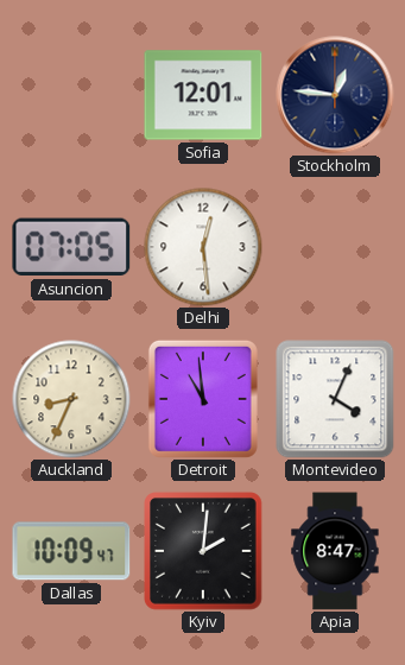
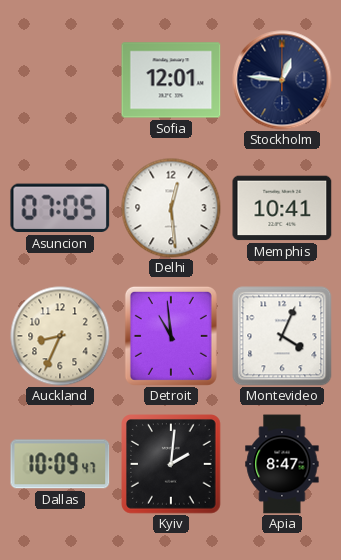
Memphis: none -> 10:41 (282, 208)
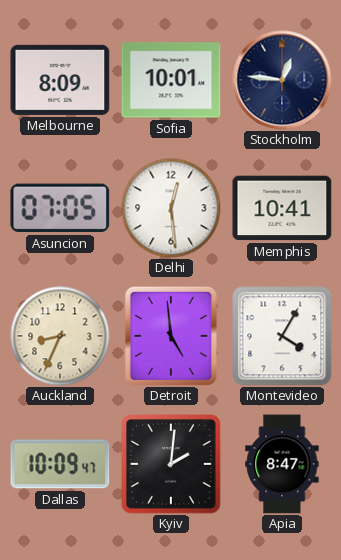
Melbourne: none -> 8:09 (60, 80)
Sofia: 12:01 -> 10:01 (171, 80)
Detroit: 10:59 -> 4:59 (171, 336)
Montevideo: 4:04 -> 4:05 (282, 336)
